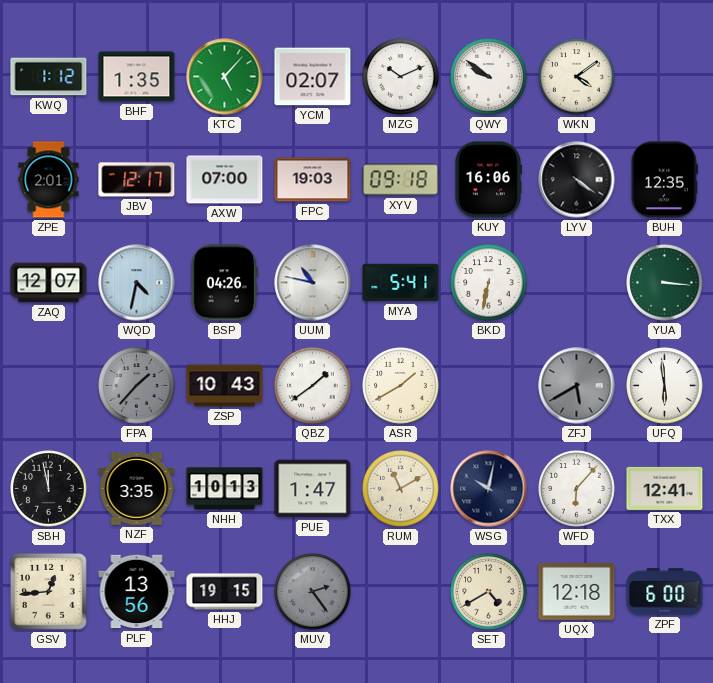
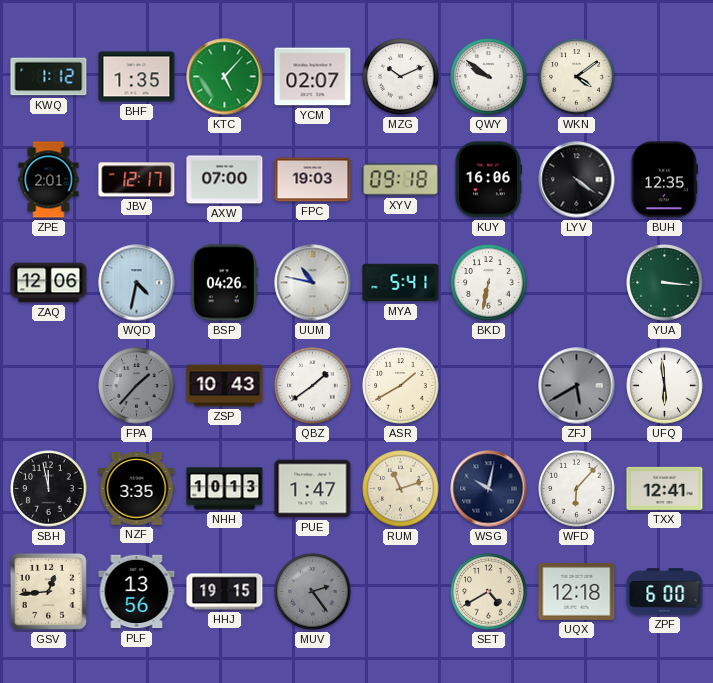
ZAQ: 12:07 -> 12:06 (49, 283)
RUM: 11:10 -> 11:12 (401, 489)
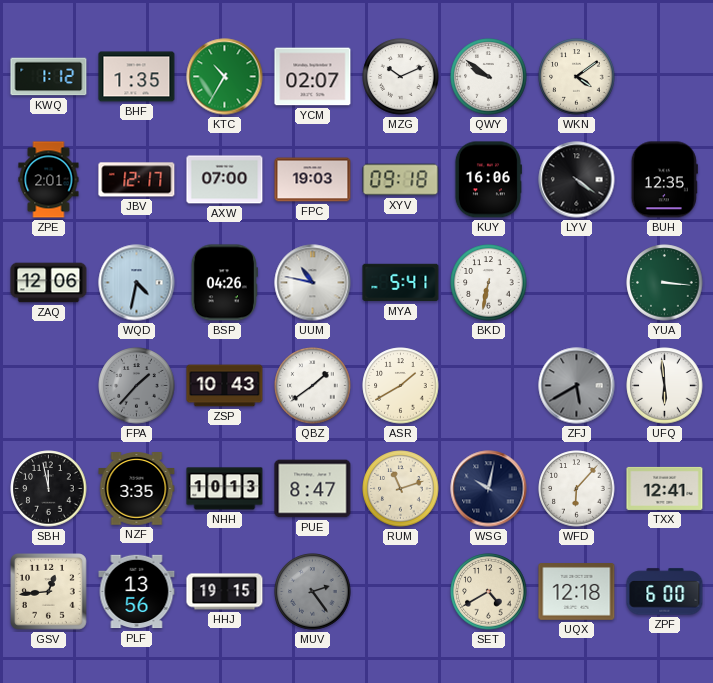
KTC: 5:07 -> 10:35 (225, 77)
PUE: 1:47 -> 8:47 (313, 489)
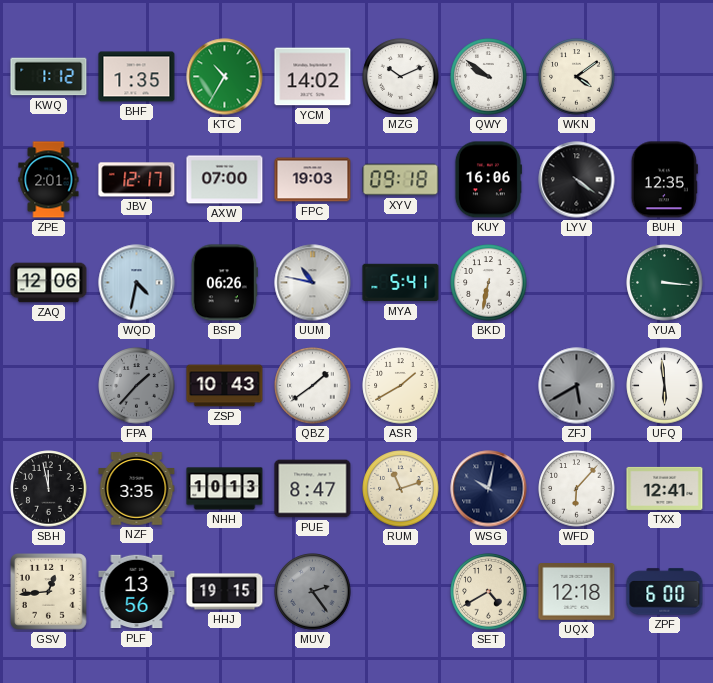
YCM: 02:07 -> 14:02 (313, 77)
BSP: 04:26 -> 06:26 (224, 283)
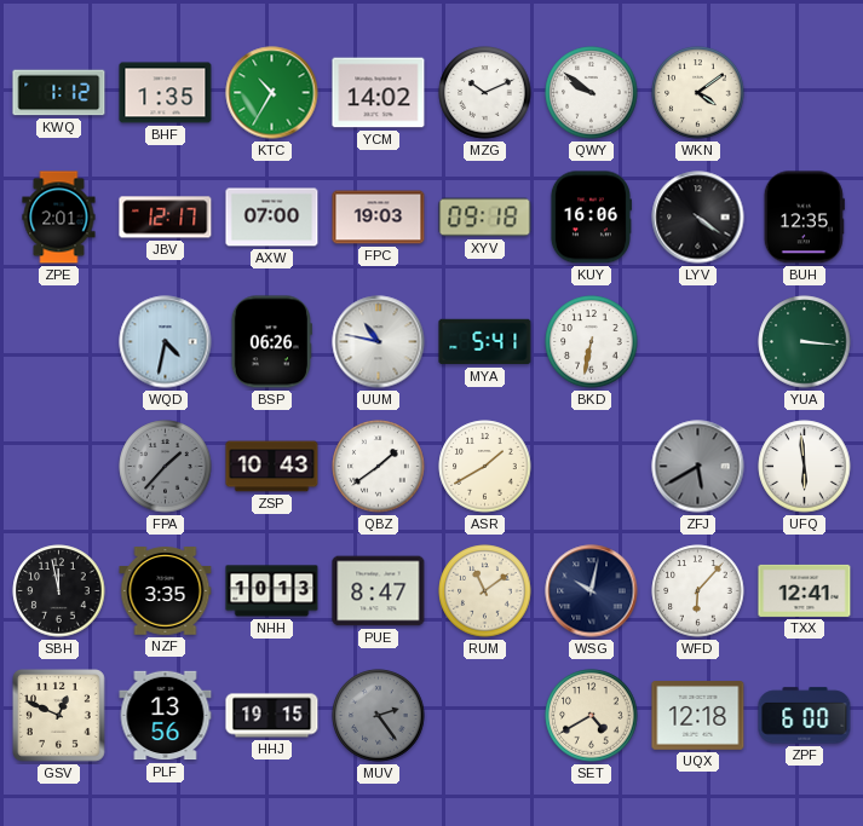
ZAQ: 12:06 -> none (49, 283)
RUM: 11:12 -> 11:09 (485, 591)
GSV: 12:44 -> 12:49 (59, 716)
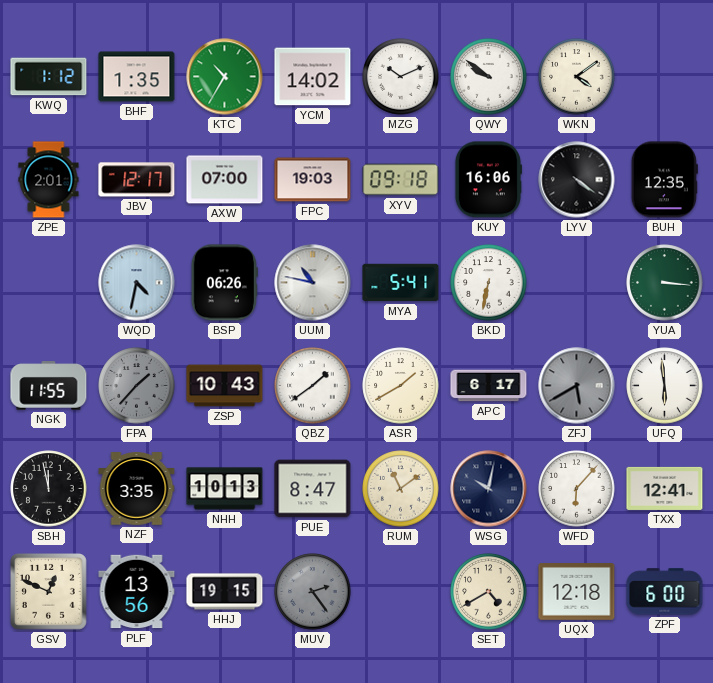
NGK: none -> 11:55 (49, 386)
APC: none -> 6:17 (489, 386)
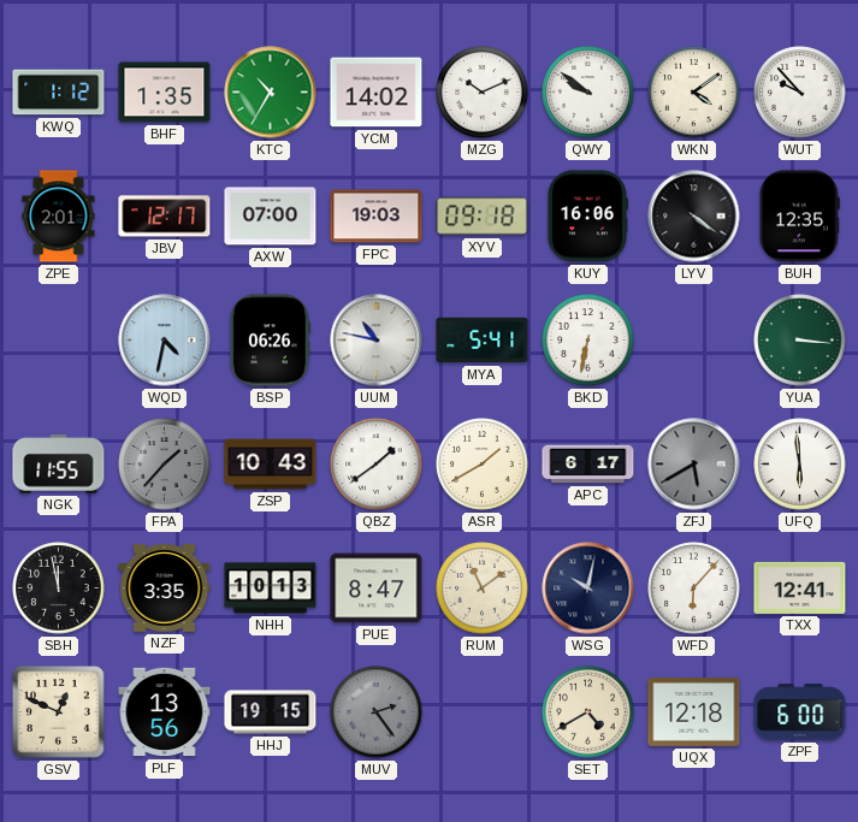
WUT: none -> 9:53 (800, 93)
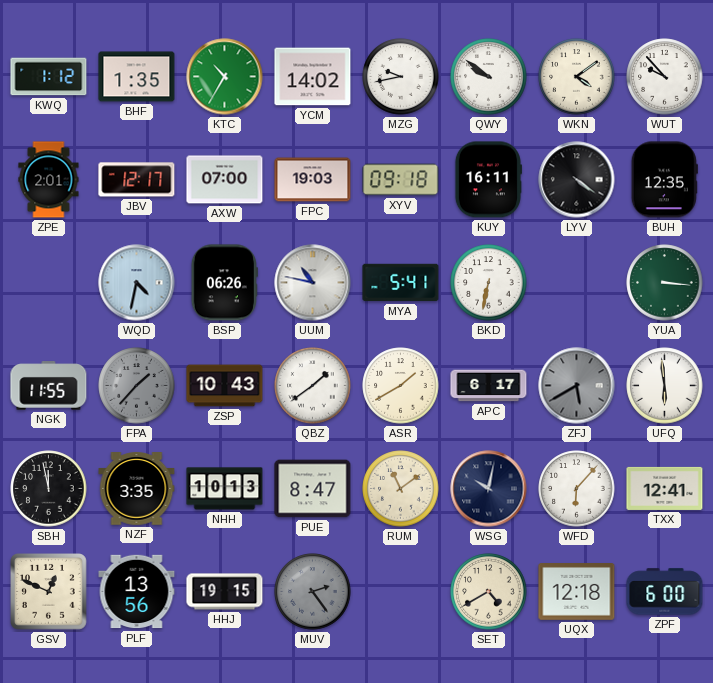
MZG: 10:11 -> 9:43 (401, 77)
KUY: 16:06 -> 16:11 (488, 180)
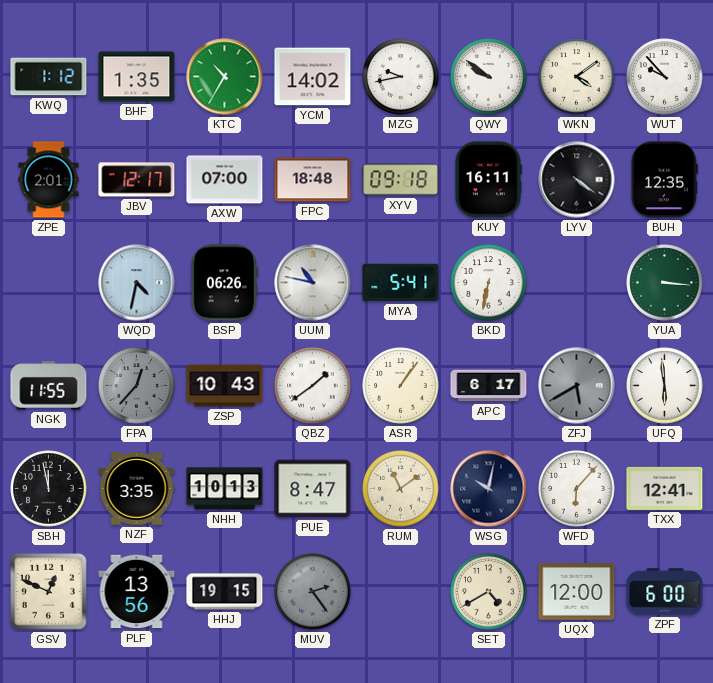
FPC: 19:03 -> 18:48 (313, 180)
FPA: 1:37 -> 12:37 (137, 386)
ASR: 1:40 -> 1:06 (401, 386)
UQX: 12:18 -> 12:00 (577, 592)
